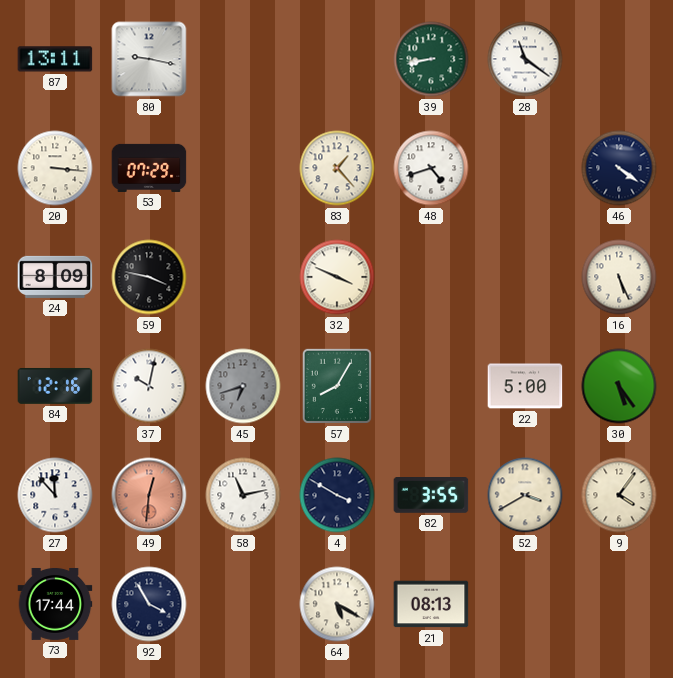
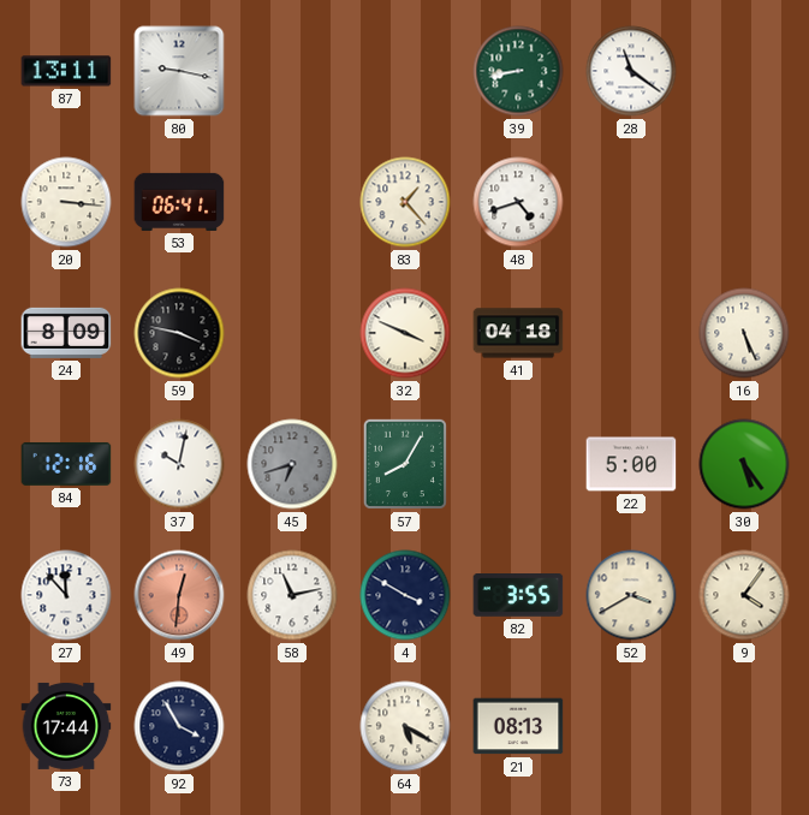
53: 07:29 -> 06:41 (179, 202)
46: 4:21 -> none (619, 168)
41: none -> 04:18 (518, 333)
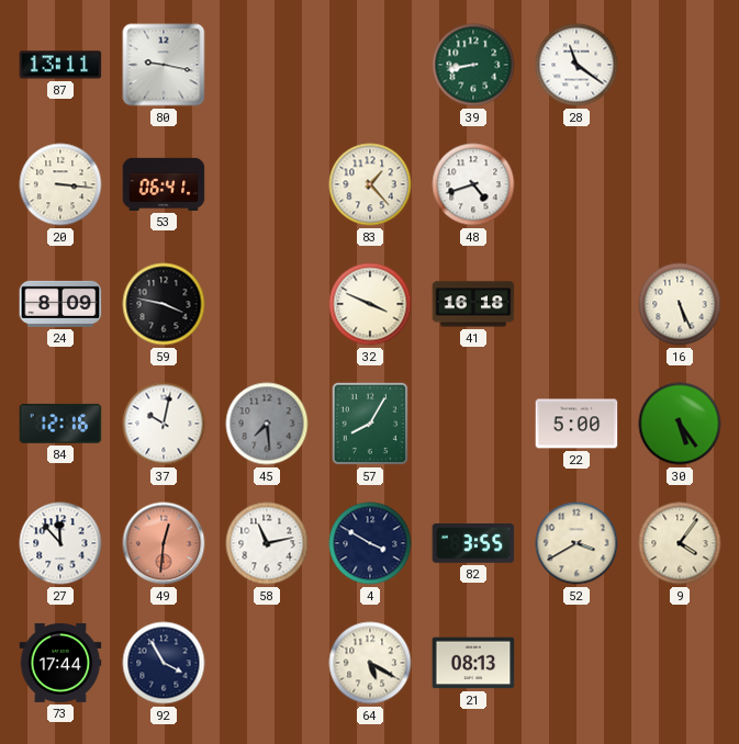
41: 04:18 -> 16:18 (473, 304)
45: 6:42 -> 7:29 (267, 424)
